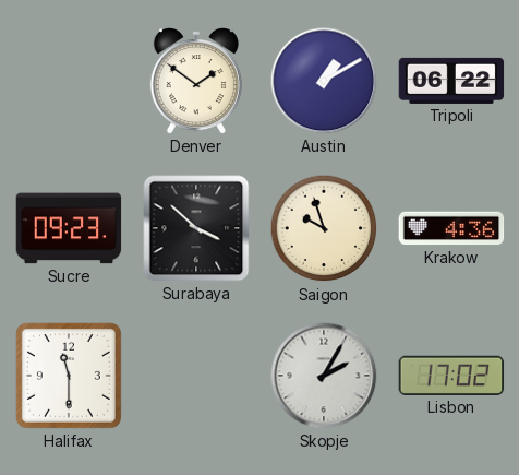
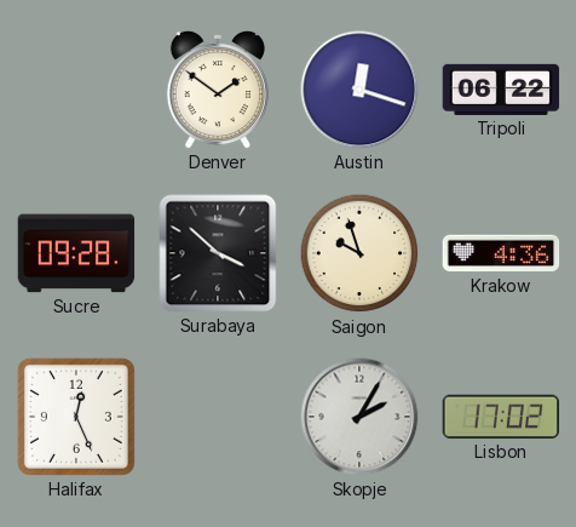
Austin: 1:10 -> 12:18 (359, 90)
Sucre: 09:23 -> 09:28 (76, 253)
Halifax: 11:30 -> 12:26 (76, 417)
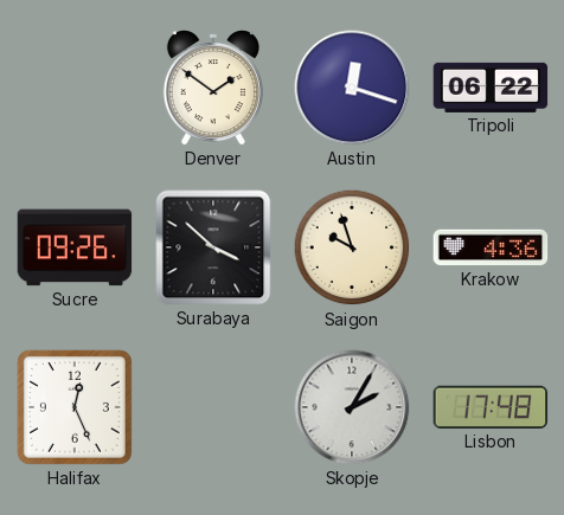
Sucre: 09:28 -> 09:26 (75, 247)
Lisbon: 17:02 -> 17:48 (491, 407)
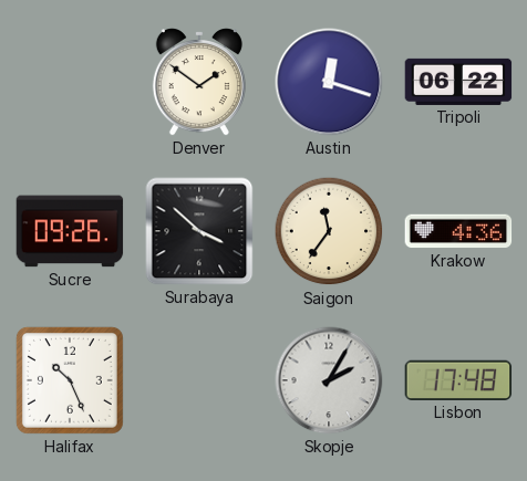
Saigon: 9:57 -> 11:36 (329, 231)
Halifax: 12:26 -> 10:26 (70, 380)
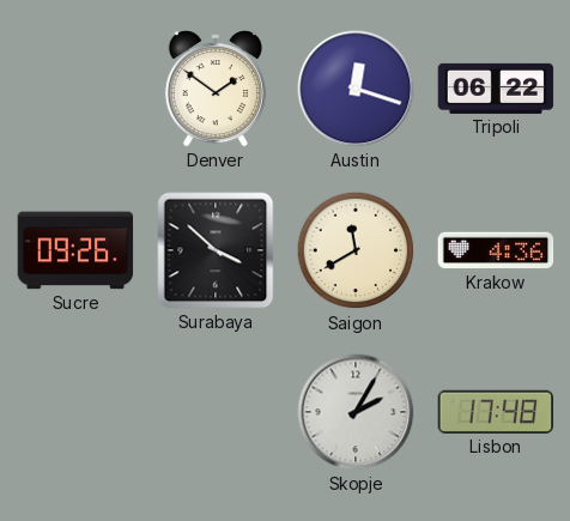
Saigon: 11:36 -> 11:40 (356, 250)
Halifax: 10:26 -> none (70, 380)
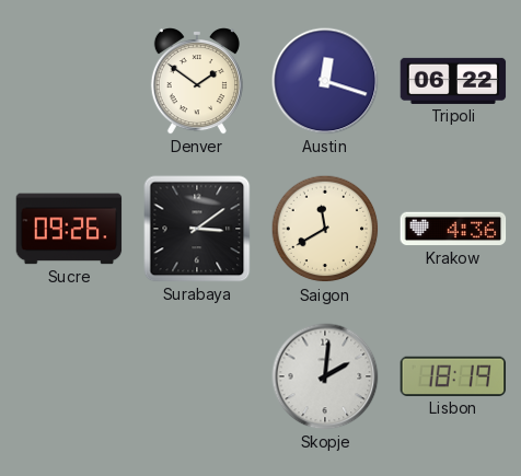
Surabaya: 3:52 -> 3:09 (197, 229)
Skopje: 2:05 -> 2:01 (325, 376)
Lisbon: 17:48 -> 18:19 (453, 376)
